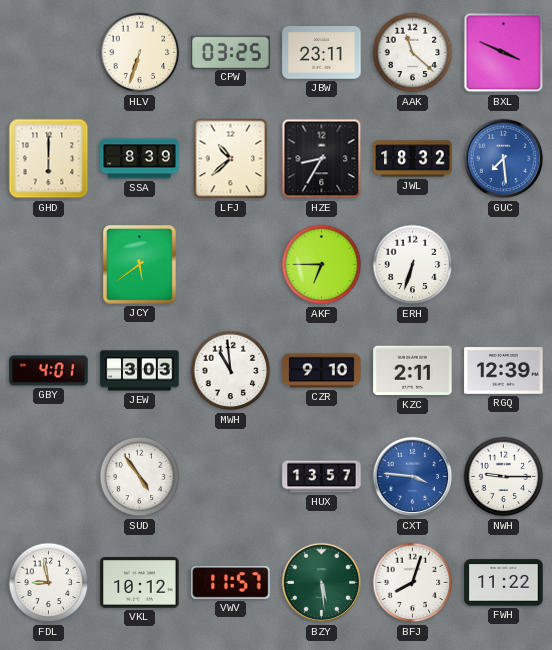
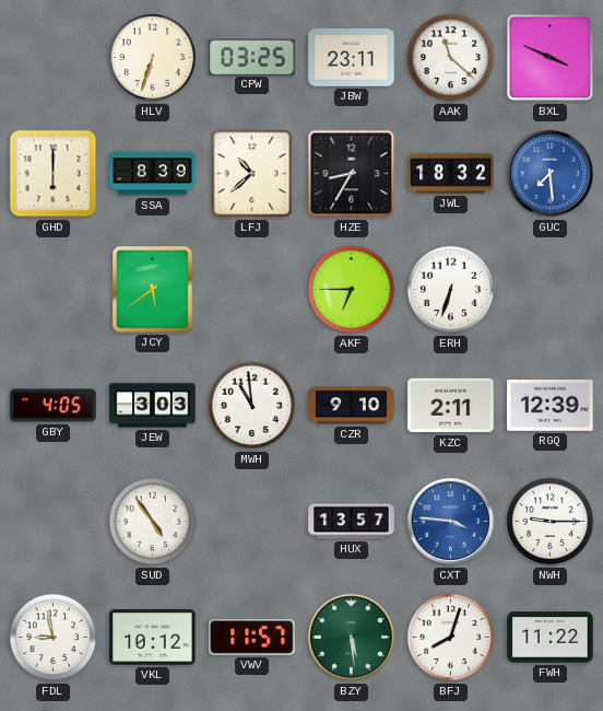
GBY: 4:01 -> 4:05 (54, 406)
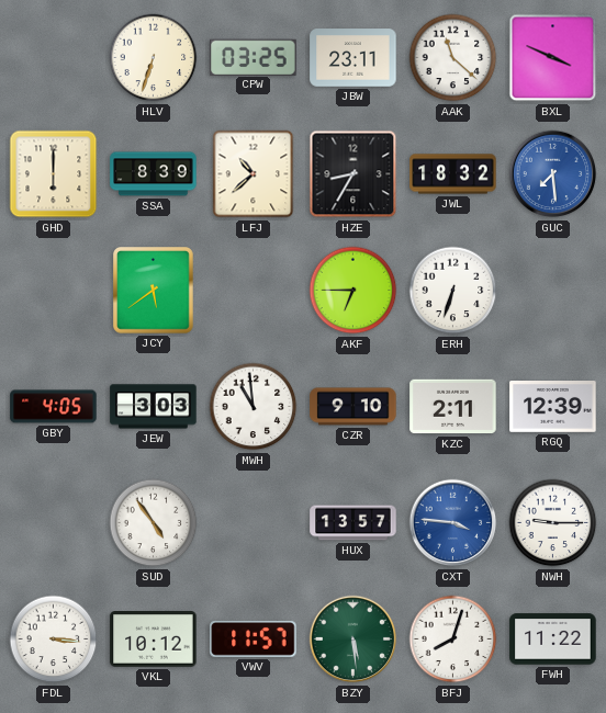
FDL: 8:58 -> 3:16 (54, 640)
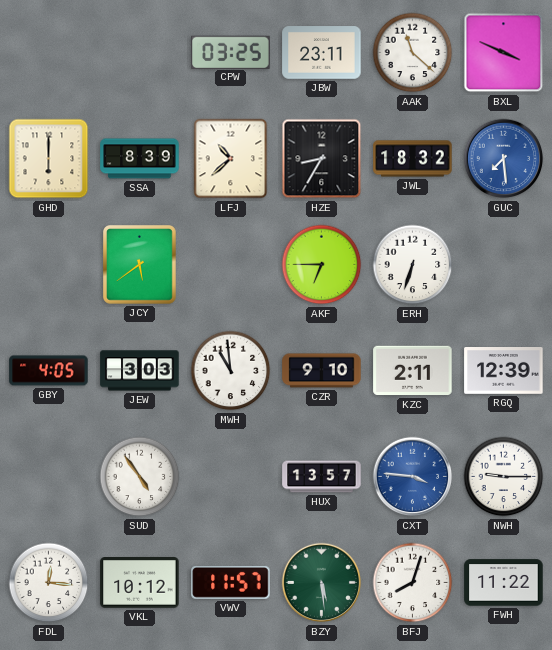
HLV: 6:33 -> none (154, 58)
FDL: 3:16 -> 12:16 (49, 583)
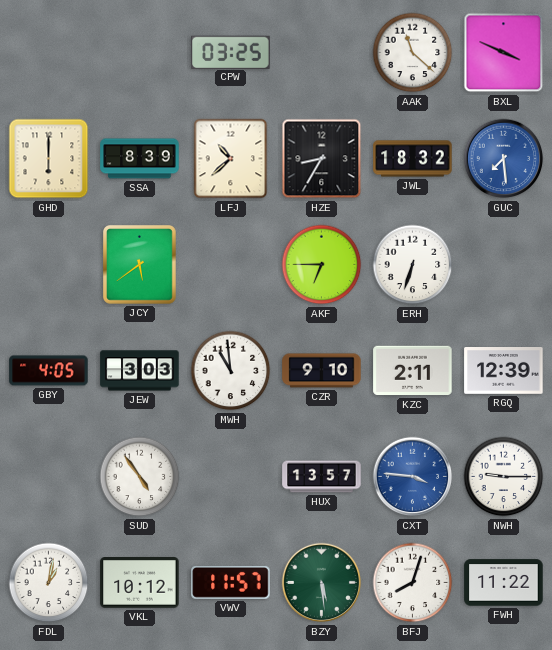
JBW: 23:11 -> none (322, 53)
FDL: 12:16 -> 1:02 (49, 583)
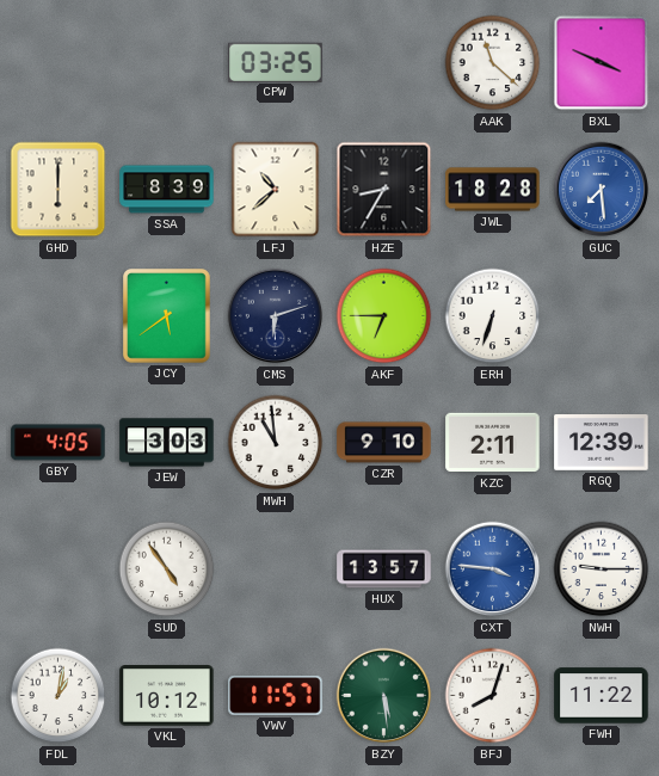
JWL: 18:32 -> 18:28 (493, 190)
CMS: none -> 6:12 (276, 316)
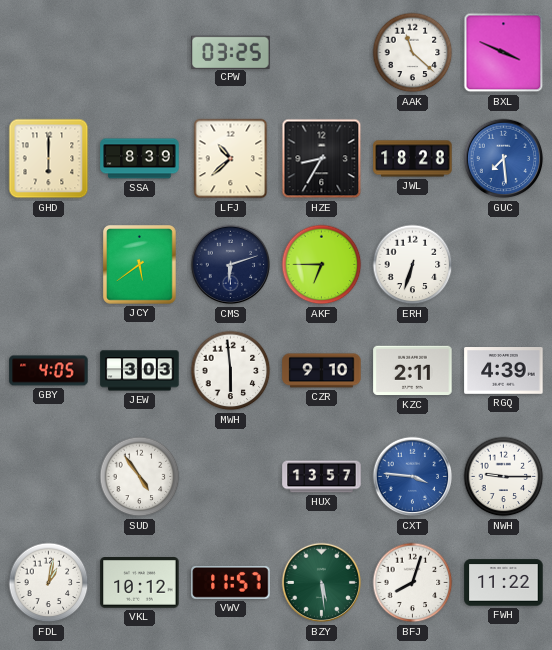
MWH: 10:59 -> 5:59 (231, 371)
RGQ: 12:39 -> 4:39 (504, 371)
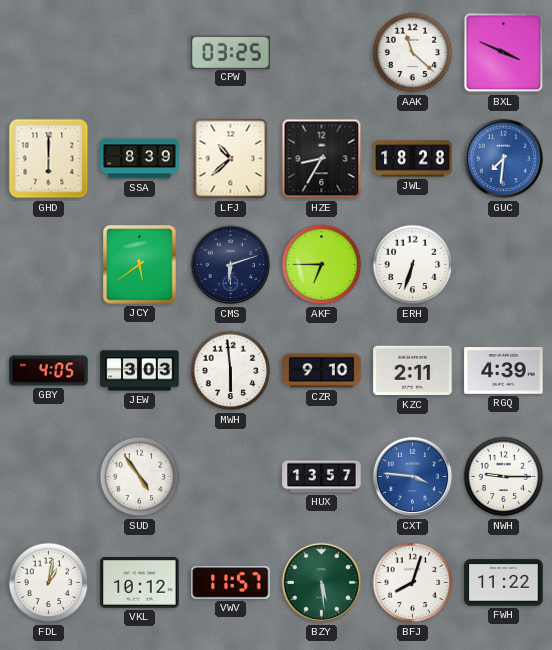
GUC: 7:29 -> 7:31 (504, 159)
